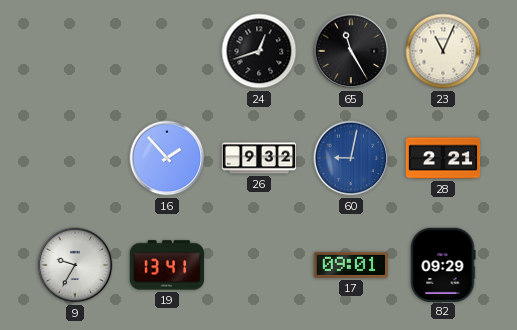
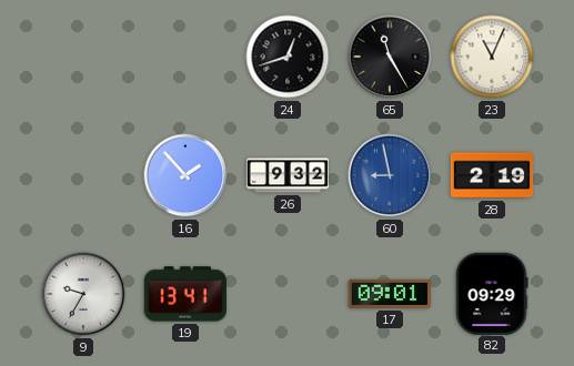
60: 9:02 -> 8:58 (390, 175)
28: 2:21 -> 2:19 (492, 175)
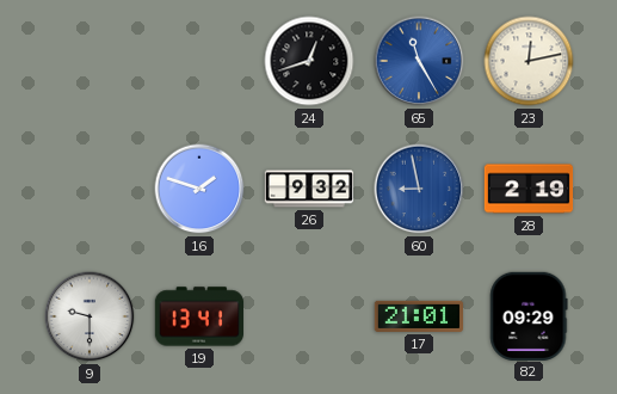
65 dial: black -> blue (419, 61)
23: 11:04 -> 12:13 (529, 61)
16: 1:53 -> 1:48 (199, 189)
9: 9:35 -> 9:30 (90, 316)
17: 09:01 -> 21:01 (418, 316)
